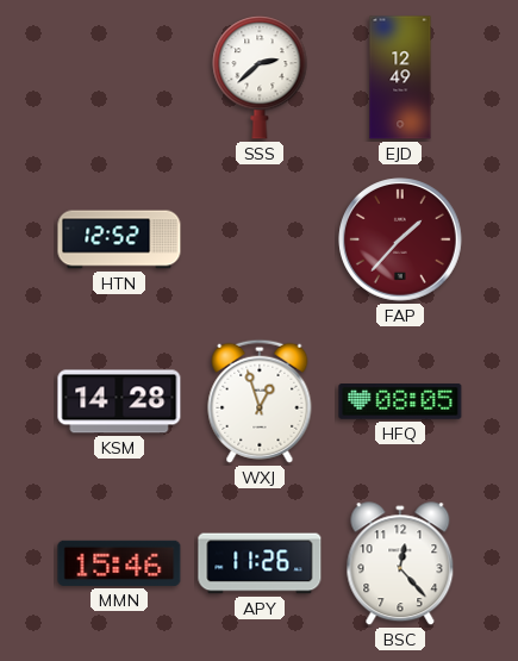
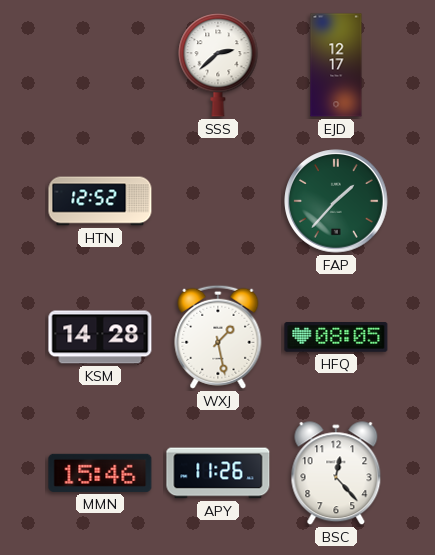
EJD: 12:49 -> 12:17 (336, 65)
FAP dial: burgundy -> green (336, 201)
WXJ: 12:57 -> 1:28 (218, 337)
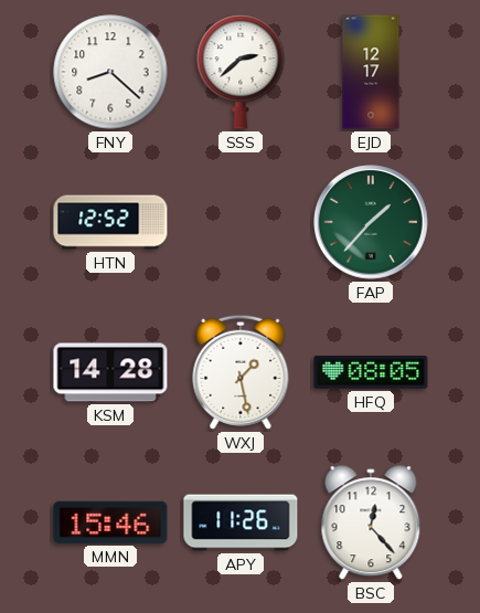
FNY: none -> 8:22 (110, 72)
